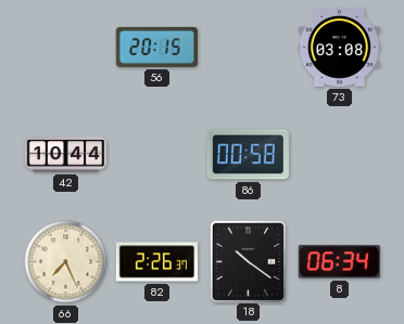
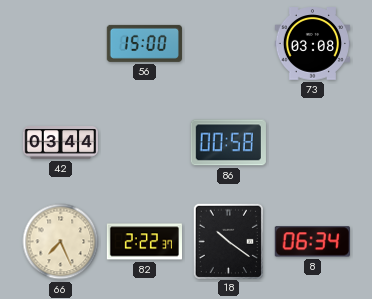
56: 20:15 -> 15:00 (144, 43)
42: 10:44 -> 03:44 (61, 143)
82: 2:26 -> 2:22 (144, 242)
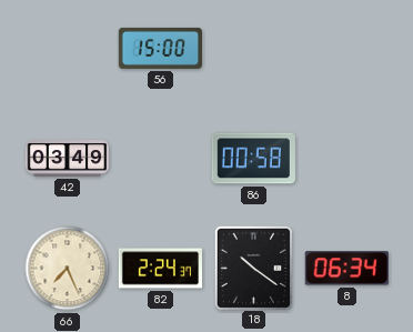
73: 03:08 -> none (312, 44)
42: 03:44 -> 03:49 (68, 159)
82: 2:22 -> 2:24 (160, 269)
